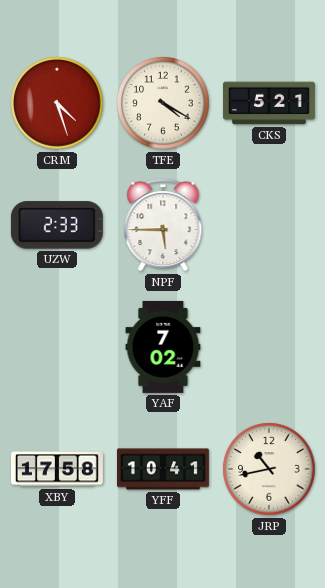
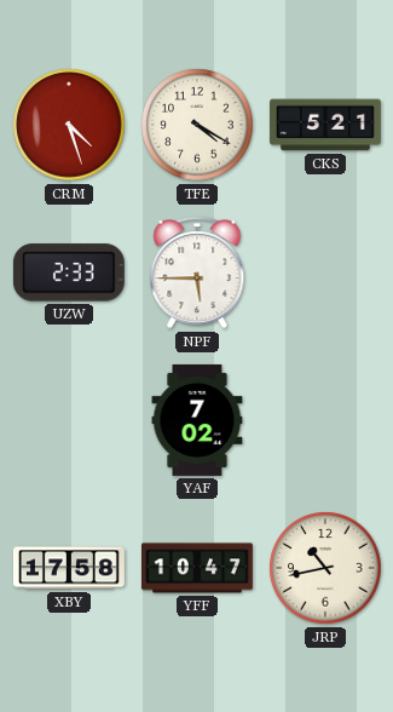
YFF: 10:41 -> 10:47 (197, 568)
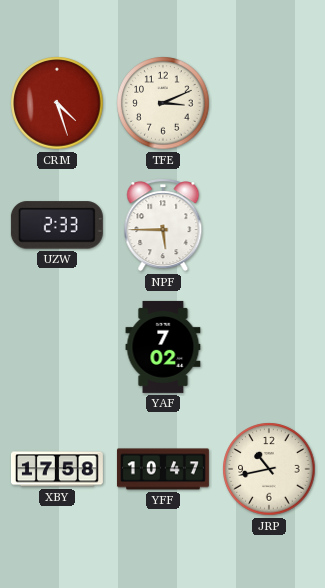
TFE: 4:20 -> 3:11 (163, 103)
CKS: 5:21 -> none (325, 125)
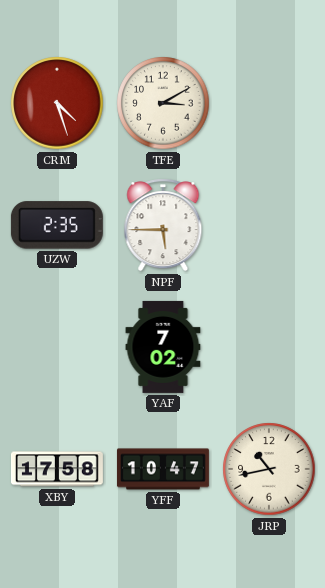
TFE: 3:11 -> 3:10 (163, 103)
UZW: 2:33 -> 2:35 (57, 225)
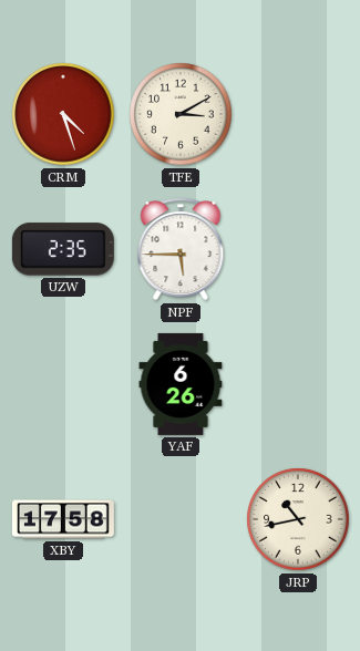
YAF: 7:02 -> 6:26 (181, 384)
YFF: 10:47 -> none (163, 469)
